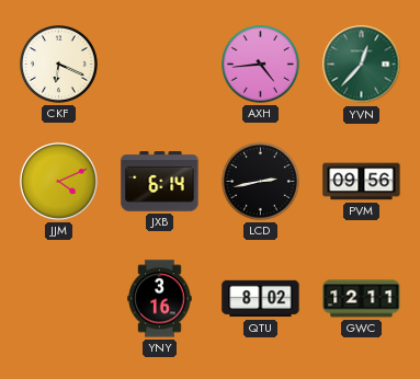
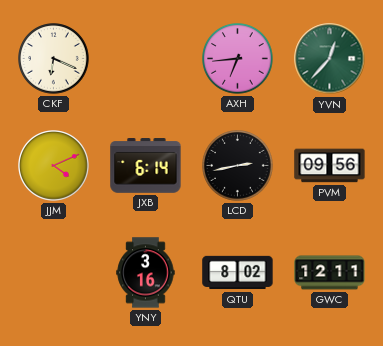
AXH: 4:44 -> 6:44 (238, 59)
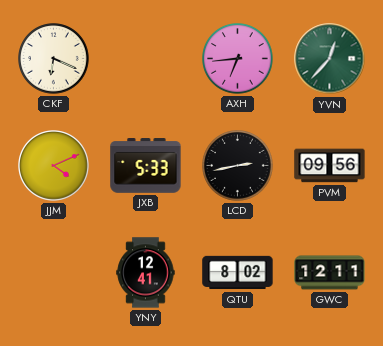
JXB: 6:14 -> 5:33 (146, 166)
YNY: 3:16 -> 12:41 (146, 273)
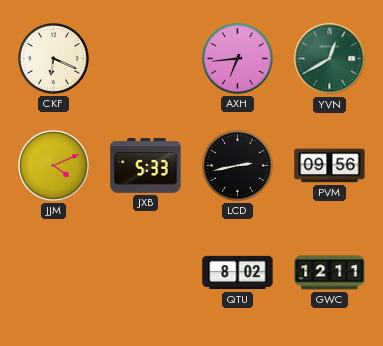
YVN: 12:37 -> 12:40 (330, 59)
YNY: 12:41 -> none (146, 273)
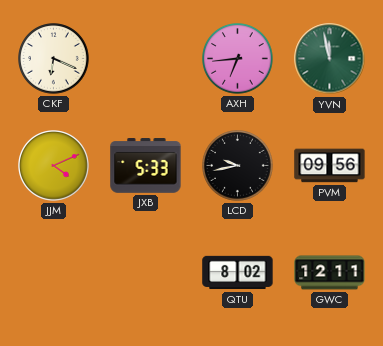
YVN: 12:40 -> 11:58 (330, 59)
LCD: 2:43 -> 9:43 (238, 166)
